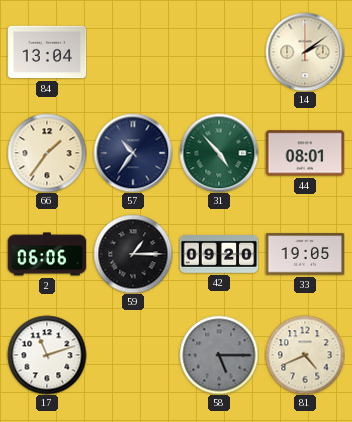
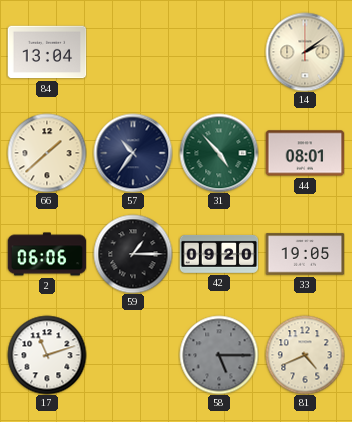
66: 1:36 -> 1:38 (47, 153)
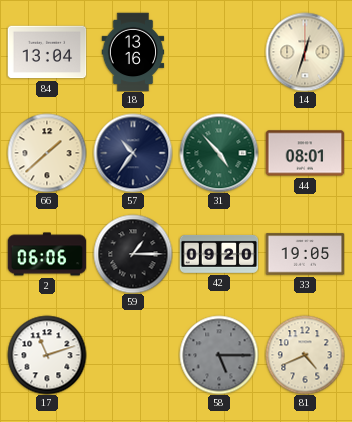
18: none -> 13:16 (133, 52)
14: 2:09 -> 12:33 (305, 52)
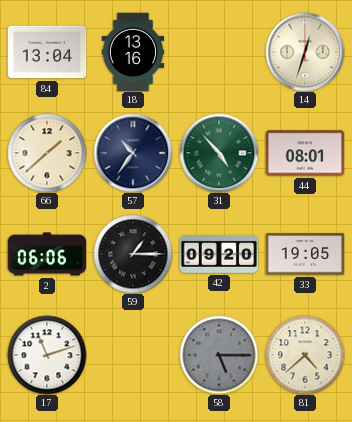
81: 4:41 -> 4:38 (305, 355)
